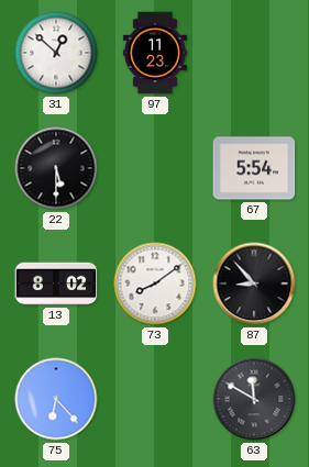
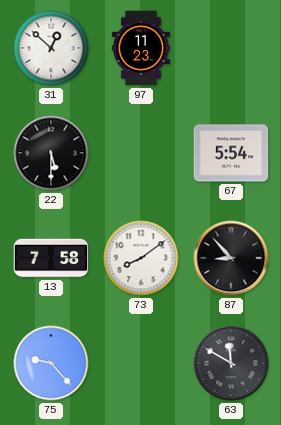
13: 8:02 -> 7:58 (51, 258)
75: 6:23 -> 9:23 (51, 363)
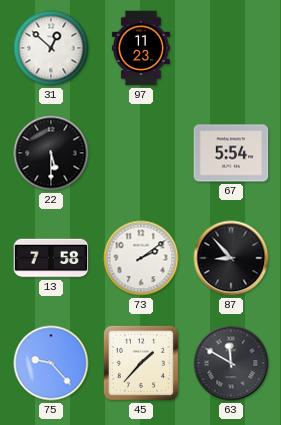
73: 8:09 -> 2:09 (141, 258)
45: none -> 1:37 (141, 363)
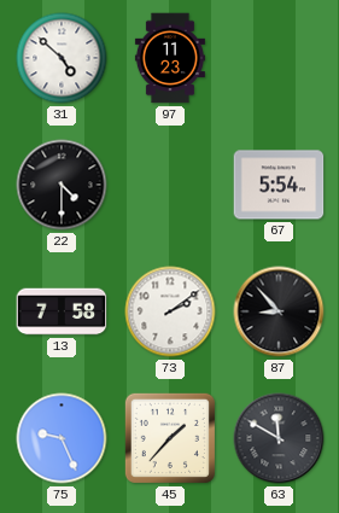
31: 12:52 -> 4:52 (62, 58)
22: 5:30 -> 4:30 (62, 185)
75: 9:23 -> 9:26 (62, 438)
